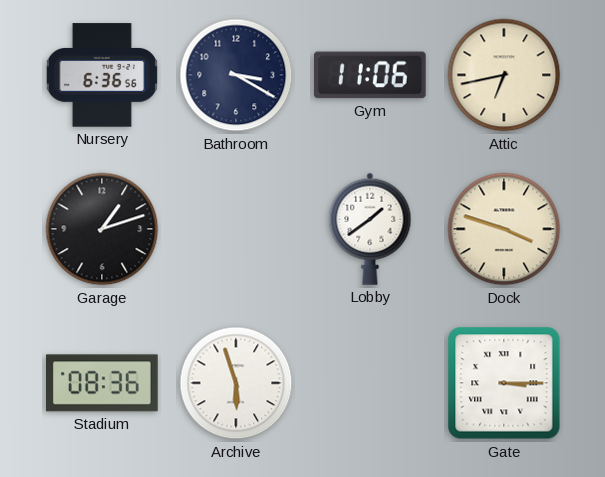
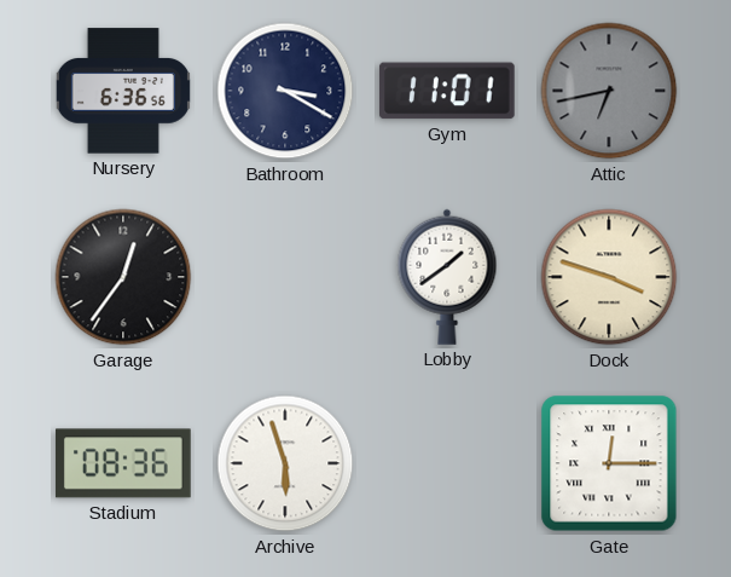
Gym: 11:06 -> 11:01 (447, 91)
Attic dial: cream -> grey (609, 91)
Garage: 1:12 -> 12:36 (123, 277)
Gate: 3:15 -> 12:15 (609, 463)
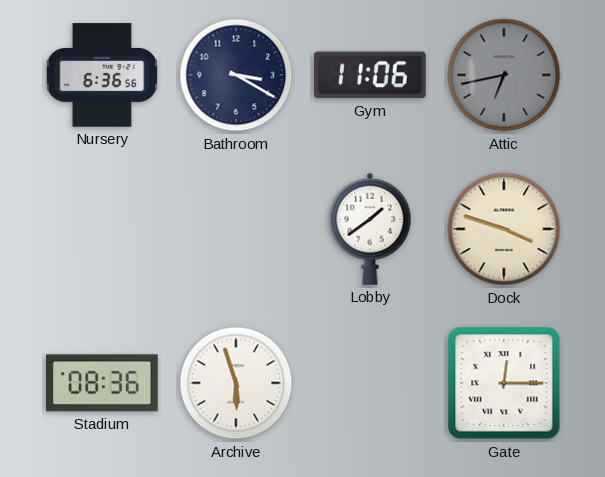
Gym: 11:01 -> 11:06 (370, 75)
Garage: 12:36 -> none (123, 277)
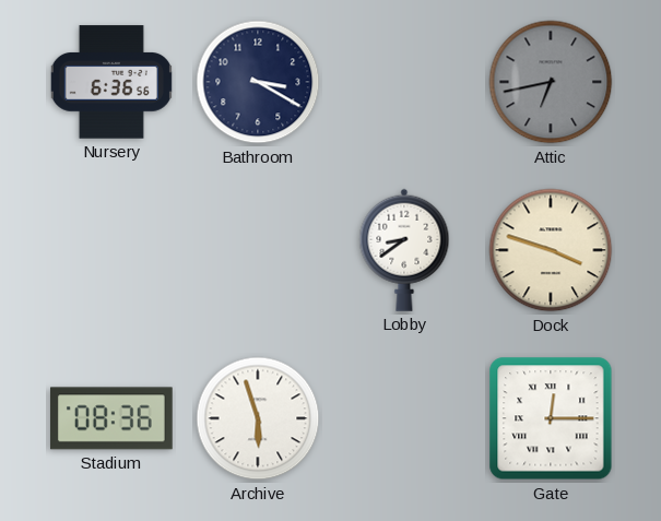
Gym: 11:06 -> none (370, 75)
Lobby: 1:39 -> 8:39 (404, 250)
